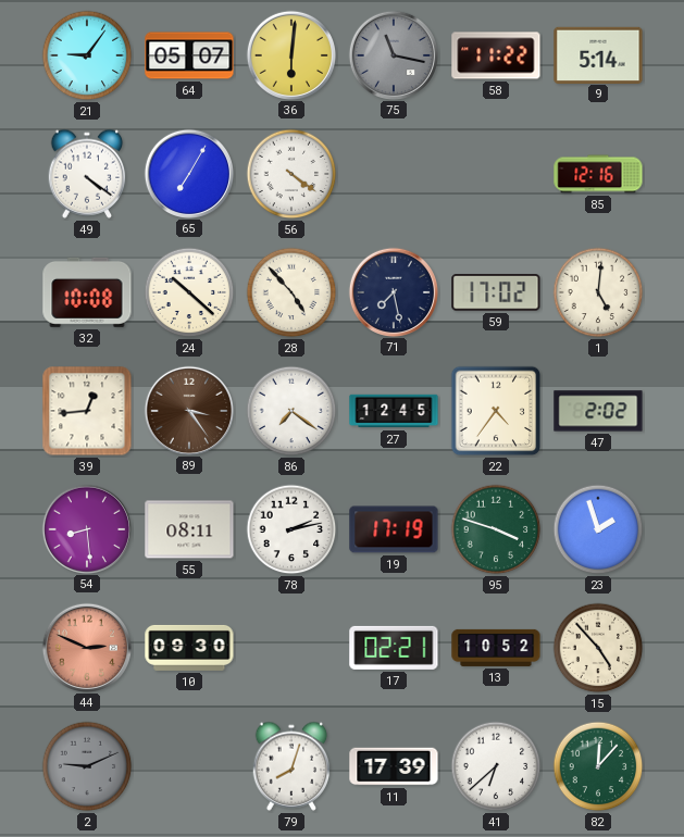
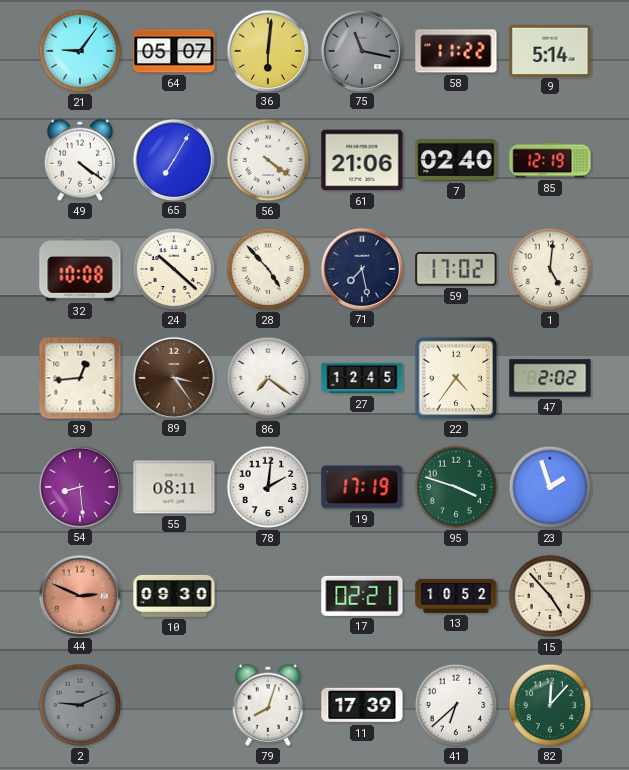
61: none -> 21:06 (362, 160)
7: none -> 02:40 (456, 161)
85: 12:16 -> 12:19 (550, 160)
78: 2:13 -> 2:01 (268, 487)
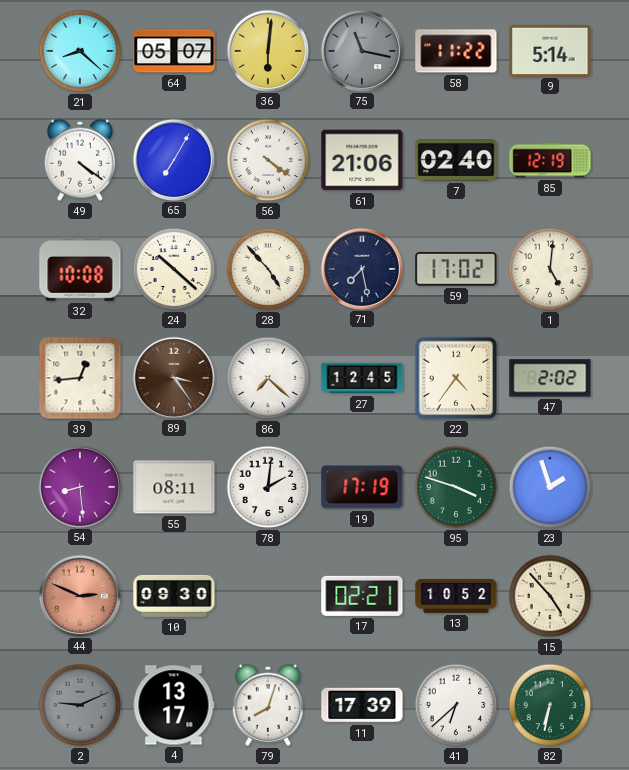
21: 9:06 -> 8:22 (80, 51)
86: 7:21 -> 7:22 (268, 378)
4: none -> 13:17 (174, 705)
82: 12:07 -> 6:32 (550, 705)
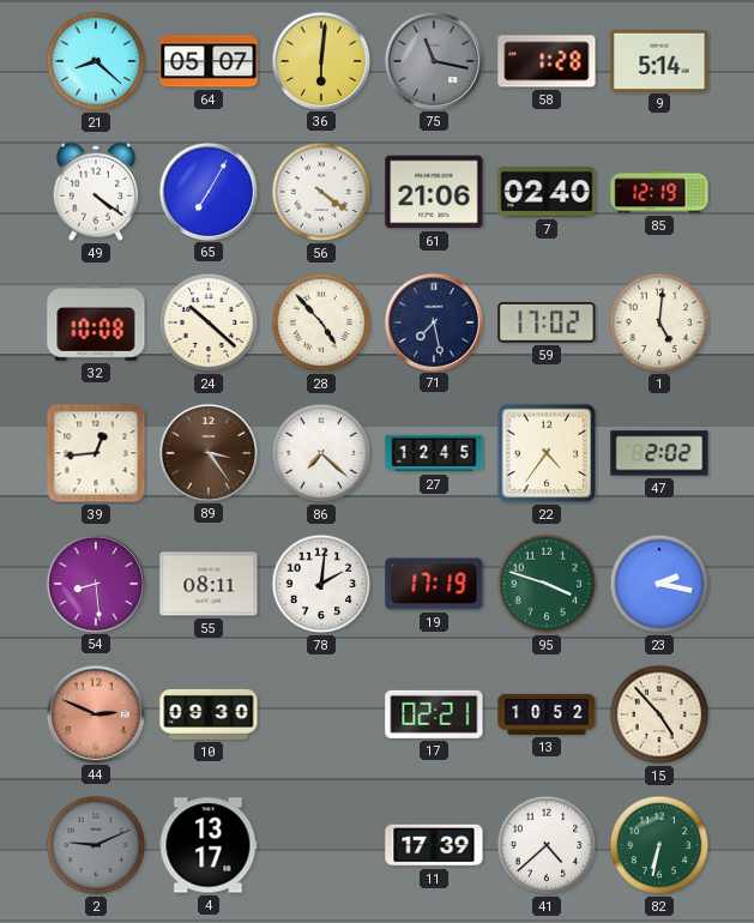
58: 11:22 -> 1:28 (547, 61)
23: 1:57 -> 2:17 (659, 584)
79: 8:03 -> none (268, 705)
41: 6:38 -> 4:38 (547, 845)
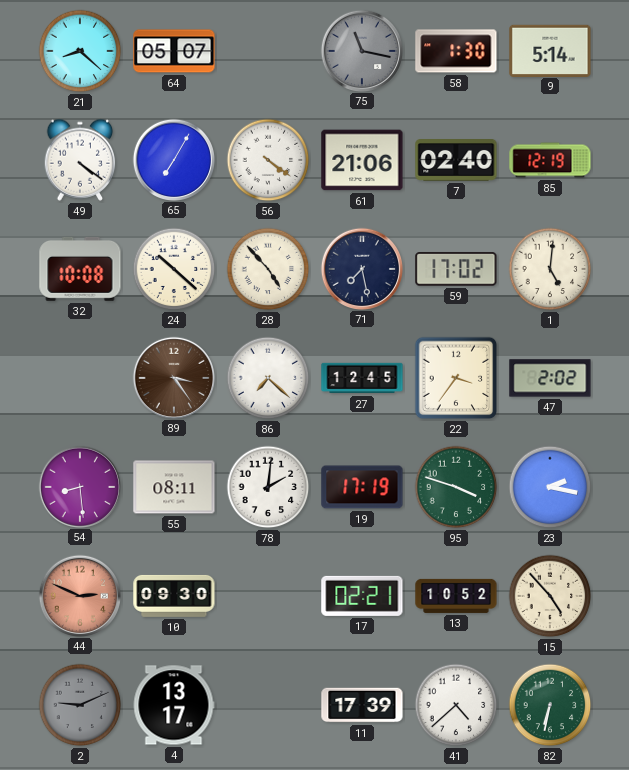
36: 6:01 -> none (320, 60)
58: 1:28 -> 1:30 (456, 51)
39: 12:44 -> none (96, 453)
22: 4:36 -> 3:36 (456, 378)
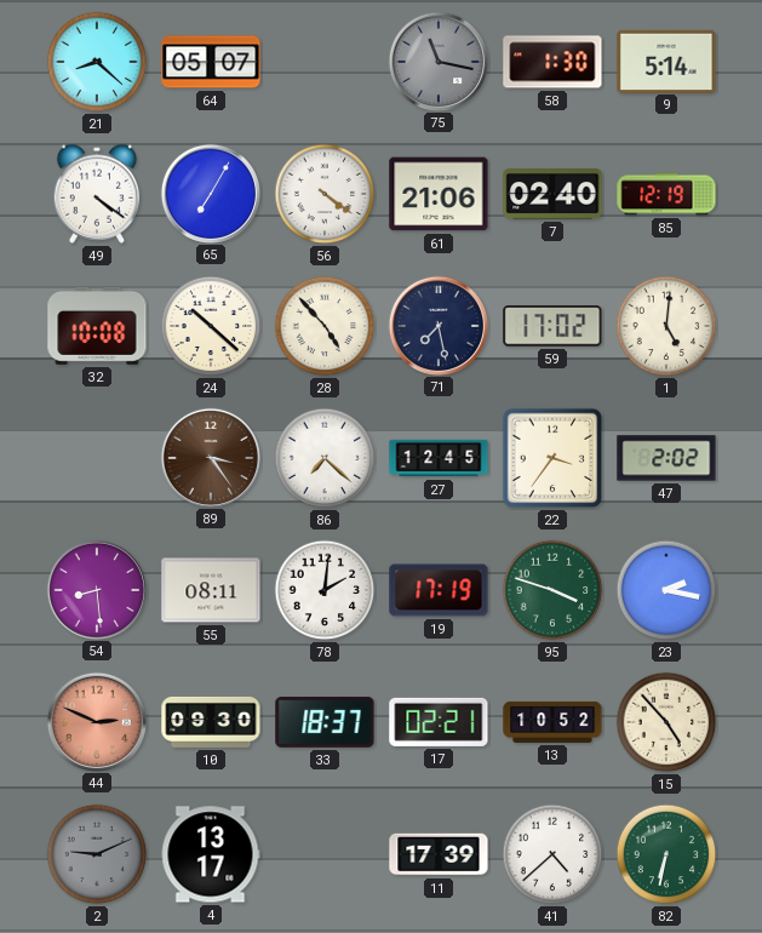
33: none -> 18:37 (325, 722)
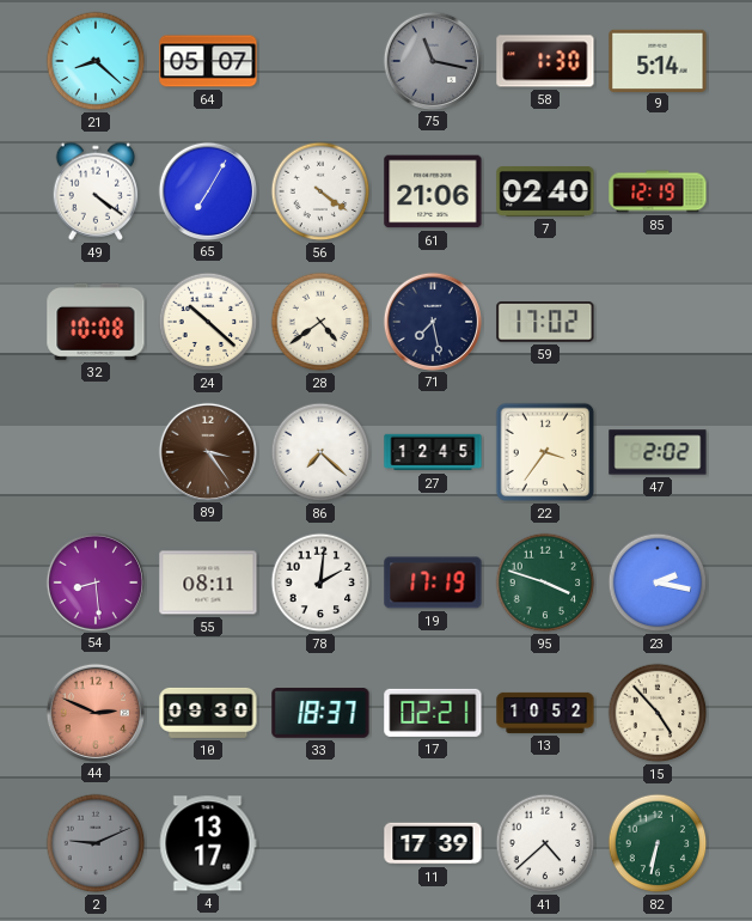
28: 4:53 -> 4:39 (320, 322)
1: 5:01 -> none (666, 326)
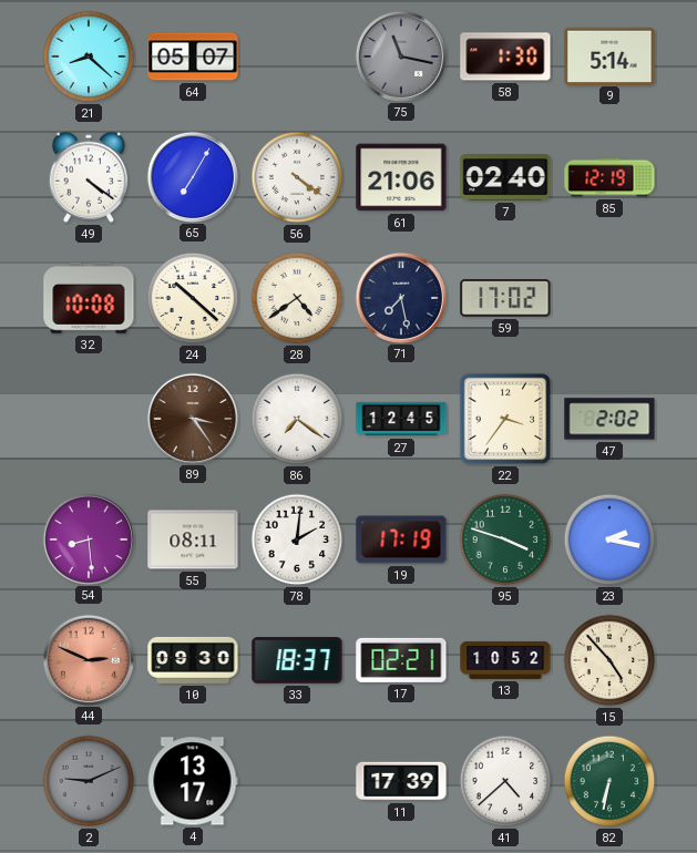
86: 7:22 -> 7:21 (297, 419)
